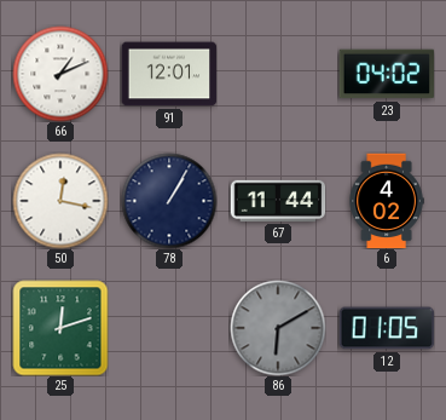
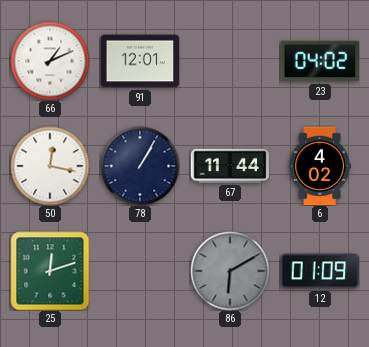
12: 01:05 -> 01:09 (320, 271)
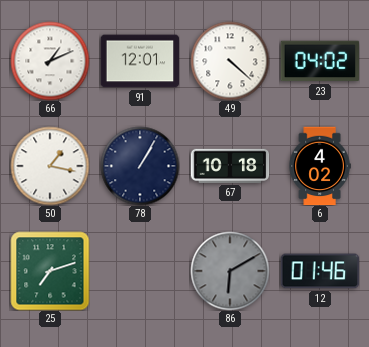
49: none -> 4:22 (230, 61)
50: 12:17 -> 1:17 (50, 166)
67: 11:44 -> 10:18 (230, 166)
25: 12:12 -> 7:12 (50, 271)
12: 01:09 -> 01:46 (320, 271)
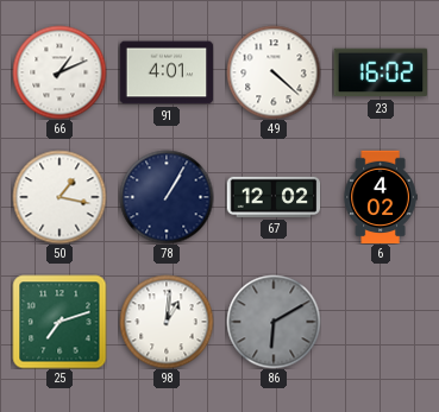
91: 12:01 -> 4:01 (167, 72)
23: 04:02 -> 16:02 (380, 72)
67: 10:18 -> 12:02 (274, 197)
98: none -> 1:01 (167, 322)
12: 01:46 -> none (320, 271)
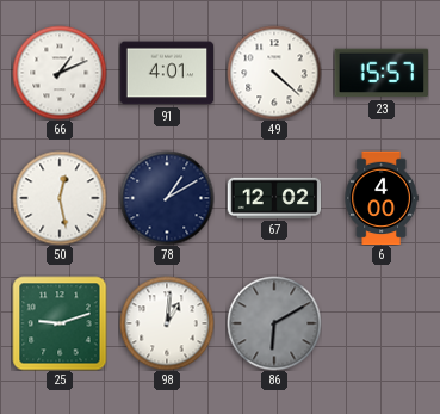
23: 16:02 -> 15:57 (380, 73)
50: 1:17 -> 12:28 (60, 198)
78: 1:05 -> 1:10 (167, 198)
6: 4:02 -> 4:00 (382, 198)
25: 7:12 -> 9:12 (60, 323)
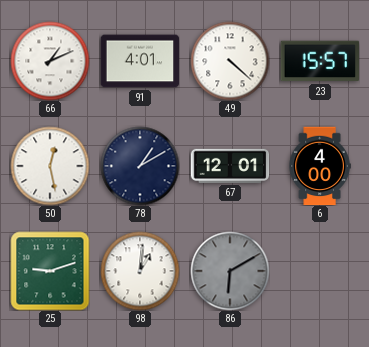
67: 12:02 -> 12:01 (230, 166)
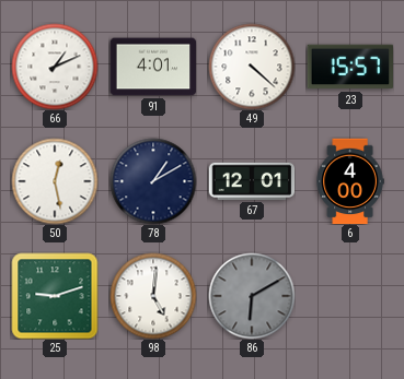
98: 1:01 -> 5:01 (153, 296)
